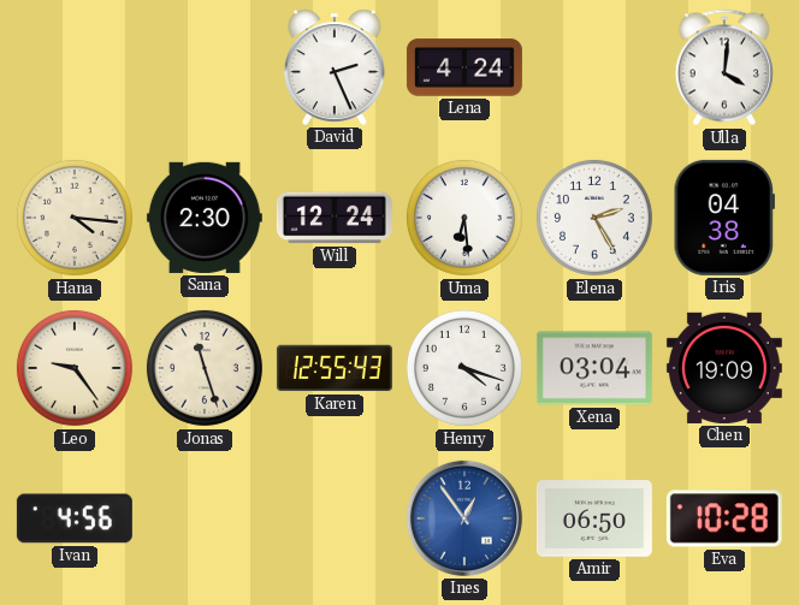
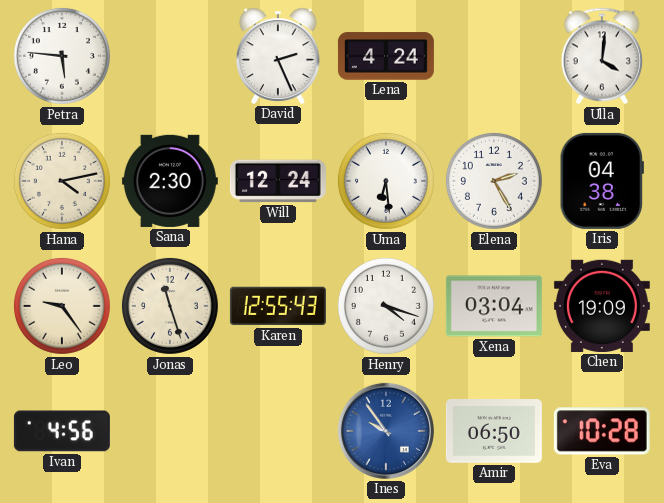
Petra: none -> 5:46 (62, 56)
Hana: 4:16 -> 4:13 (62, 181)
Ines: 12:54 -> 9:54 (386, 431)
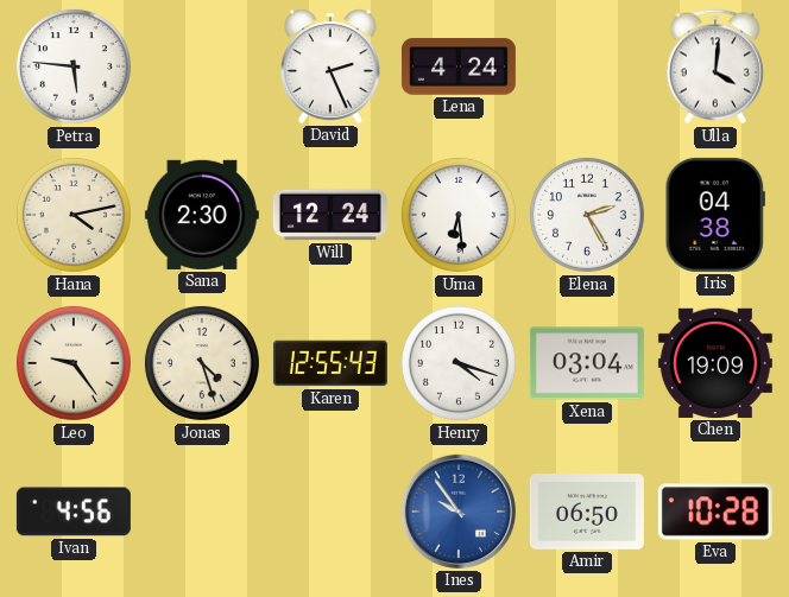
Jonas: 11:27 -> 4:27 (202, 363)
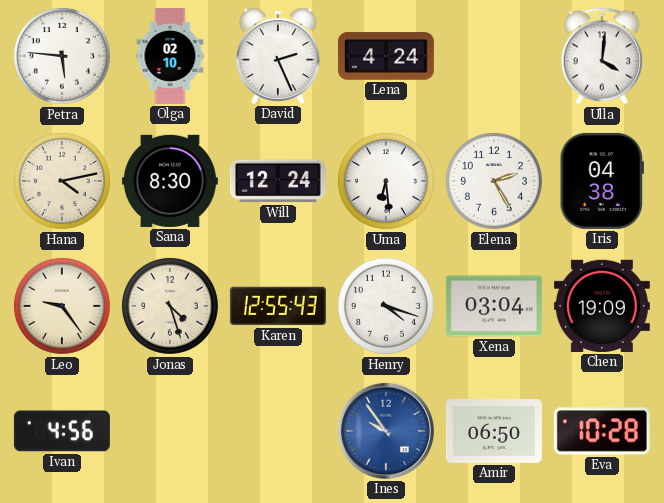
Olga: none -> 02:10 (170, 56)
Sana: 2:30 -> 8:30 (170, 181)
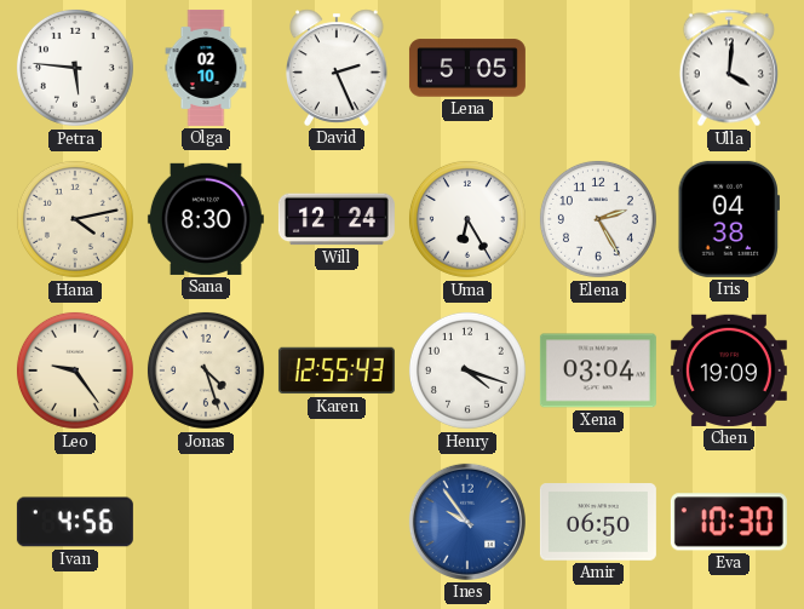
Lena: 4:24 -> 5:05 (467, 68)
Uma: 6:29 -> 6:25 (467, 219)
Eva: 10:28 -> 10:30 (729, 522)
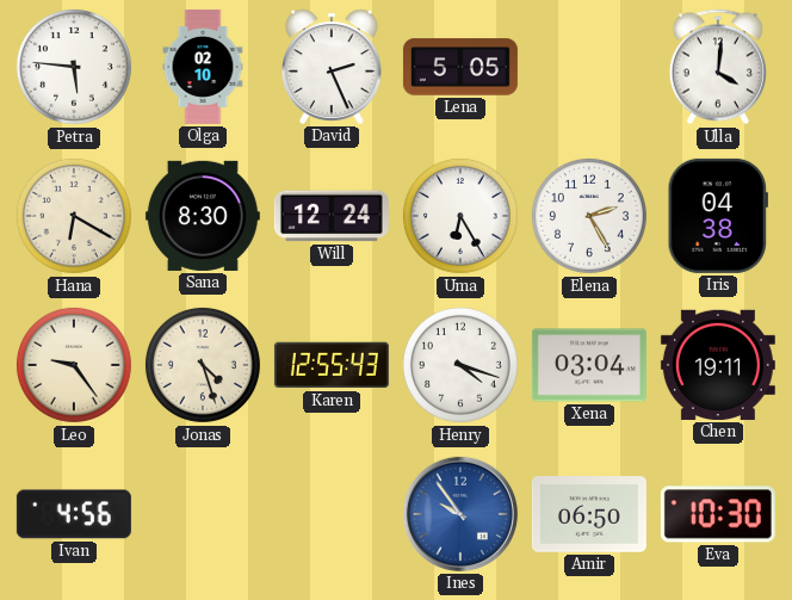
Hana: 4:13 -> 6:20 (74, 216)
Chen: 19:09 -> 19:11 (718, 365)
